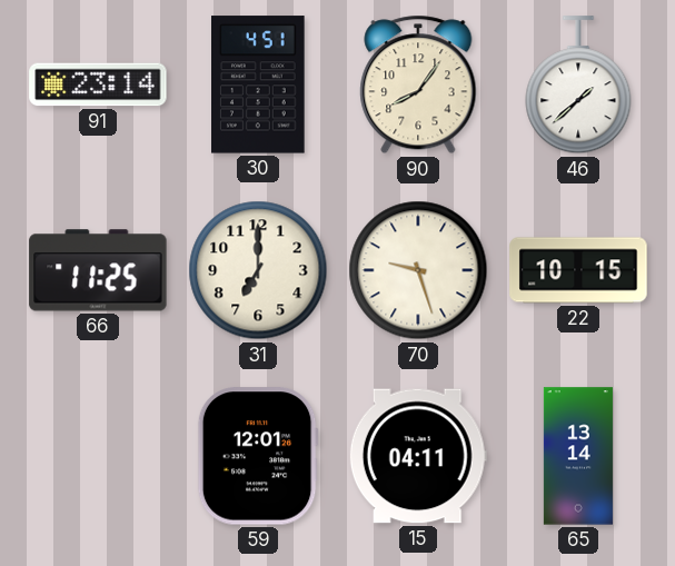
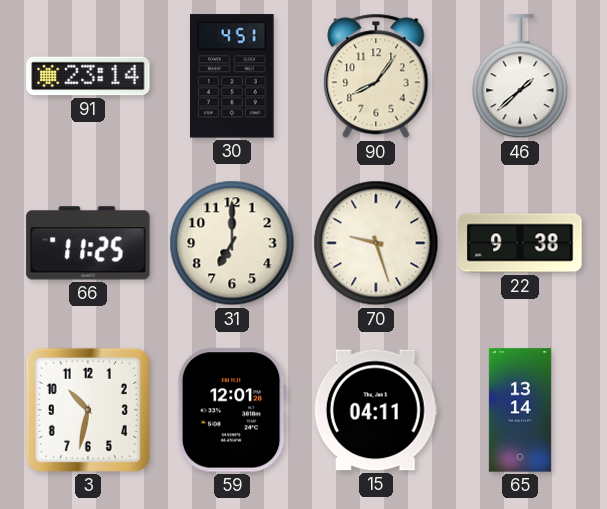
22: 10:15 -> 9:38 (520, 243)
3: none -> 10:32 (88, 410)
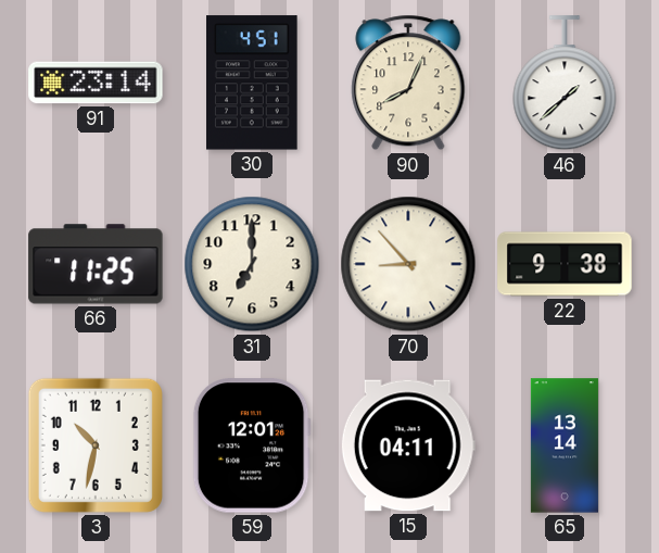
90: 8:06 -> 8:04 (408, 83)
70: 9:27 -> 8:53 (408, 264)
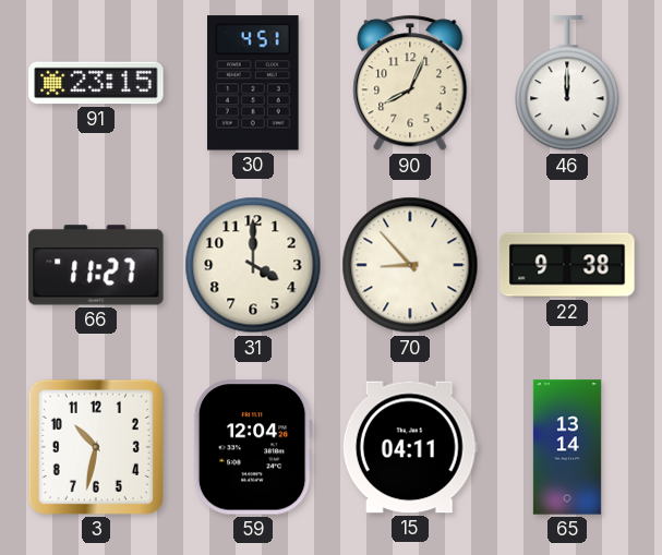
91: 23:14 -> 23:15 (96, 83)
46: 1:38 -> 12:00 (567, 84)
66: 11:25 -> 11:27 (96, 265)
31: 7:00 -> 4:00 (253, 265)
59: 12:01 -> 12:04 (253, 447)
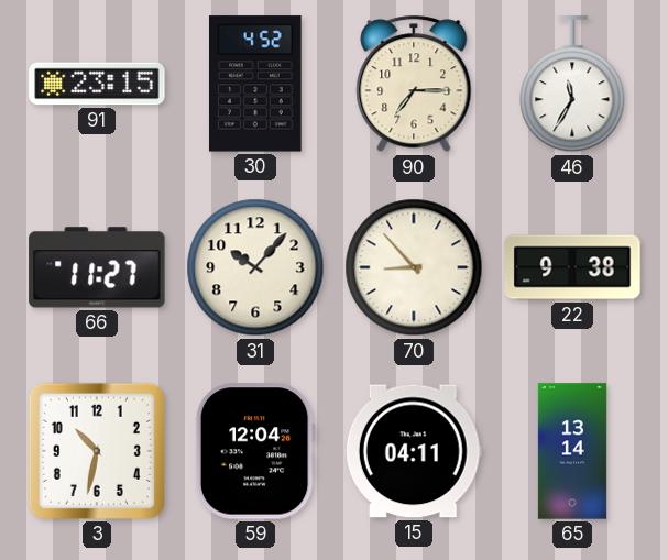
30: 4:51 -> 4:52 (256, 84)
90: 8:04 -> 7:15 (414, 84)
46: 12:00 -> 11:35 (572, 85)
31: 4:00 -> 10:07 (255, 267)
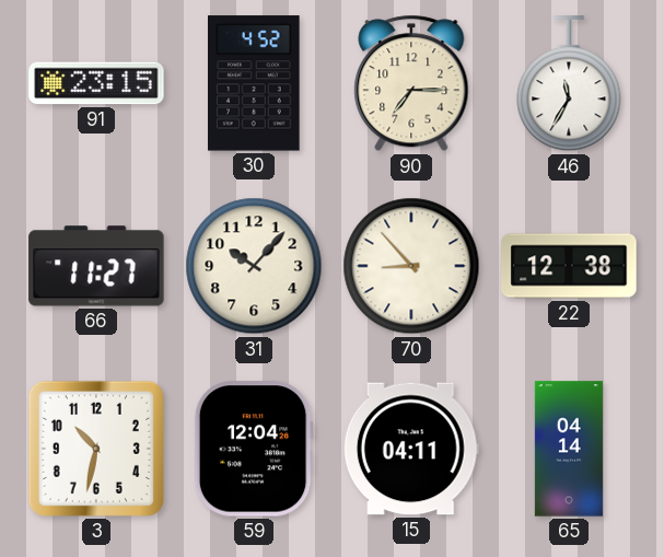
22: 9:38 -> 12:38 (569, 266)
65: 13:14 -> 04:14 (569, 449)
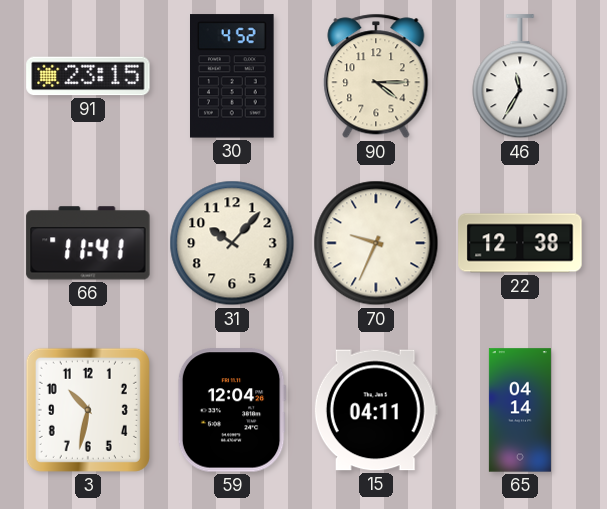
90: 7:15 -> 4:15 (376, 76)
66: 11:27 -> 11:41 (88, 243)
70: 8:53 -> 9:34 (376, 243)
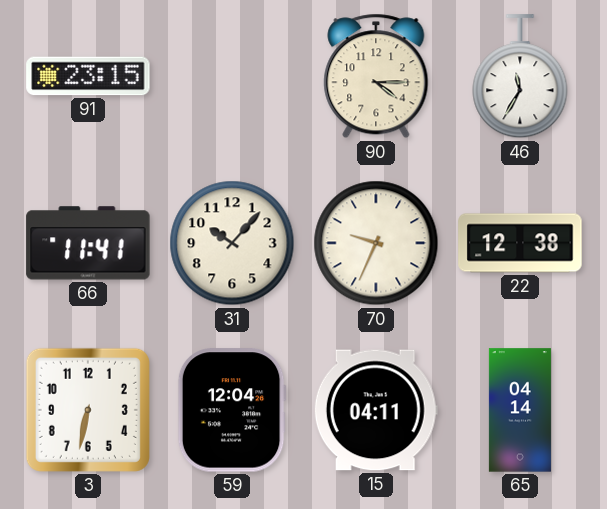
30: 4:52 -> none (233, 76)
3: 10:32 -> 6:32 (88, 410)
